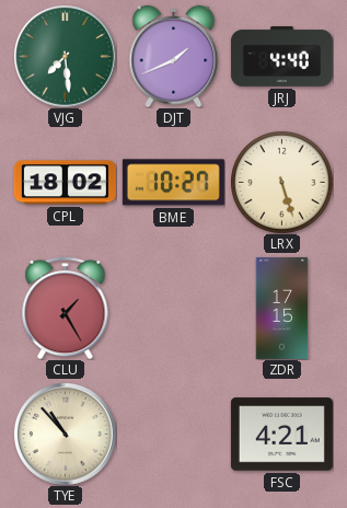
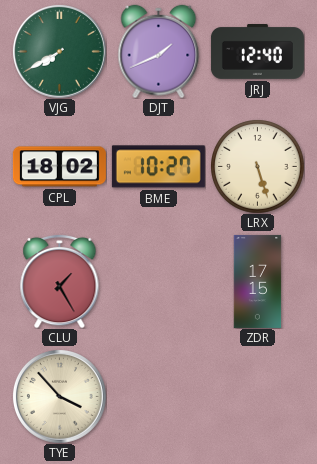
VJG: 7:29 -> 7:40 (59, 51)
JRJ: 4:40 -> 12:40 (257, 52)
TYE: 10:53 -> 3:53 (59, 396)
FSC: 4:21 -> none (281, 435)
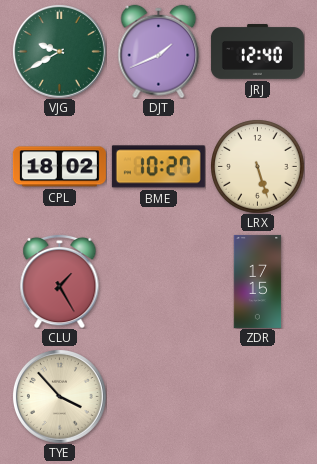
VJG: 7:40 -> 9:40 (59, 51)
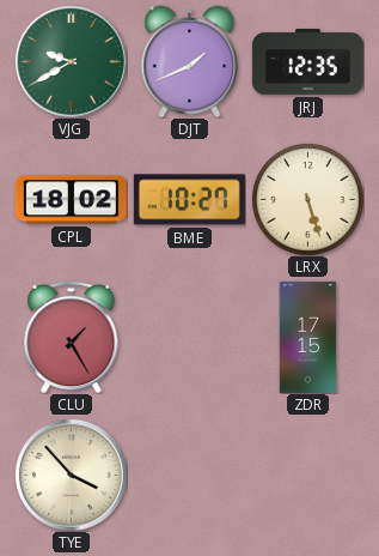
JRJ: 12:40 -> 12:35 (307, 62)
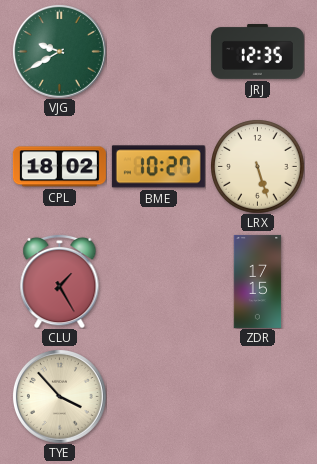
DJT: 1:41 -> none (190, 61)
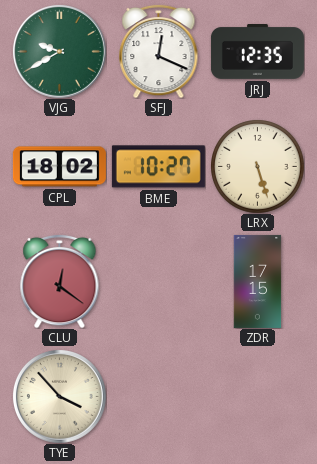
SFJ: none -> 12:19 (159, 51)
CLU: 1:25 -> 12:21 (60, 281)
